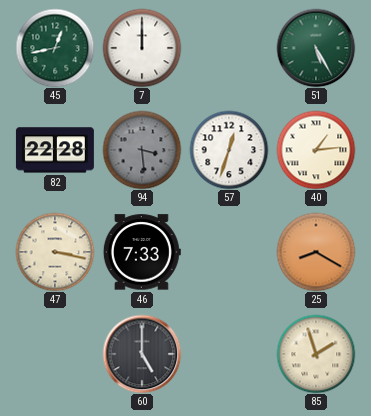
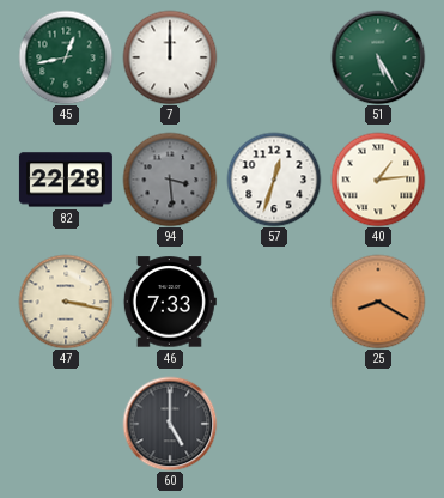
85: 1:57 -> none (316, 354)
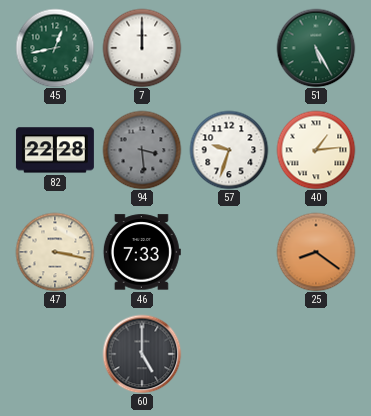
57: 12:33 -> 9:33 (229, 150)
25: 8:20 -> 8:21 (316, 252)
